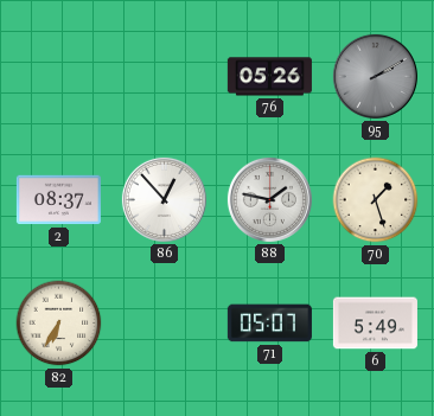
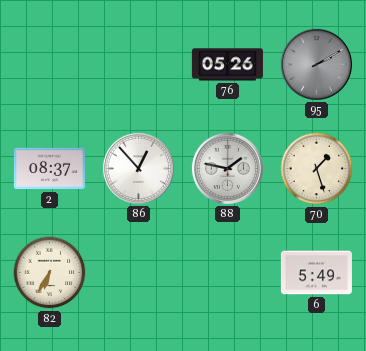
71: 05:07 -> none (269, 324)
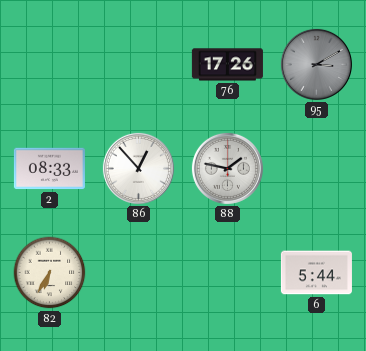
76: 05:26 -> 17:26 (227, 65)
95: 2:10 -> 3:10 (316, 64)
2: 08:37 -> 08:33 (49, 169)
70: 1:27 -> none (317, 169)
6: 5:49 -> 5:44 (316, 273)
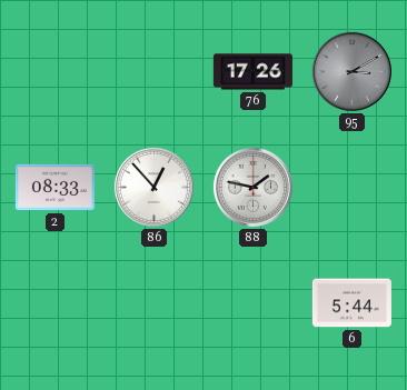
82: 6:35 -> none (50, 273)
